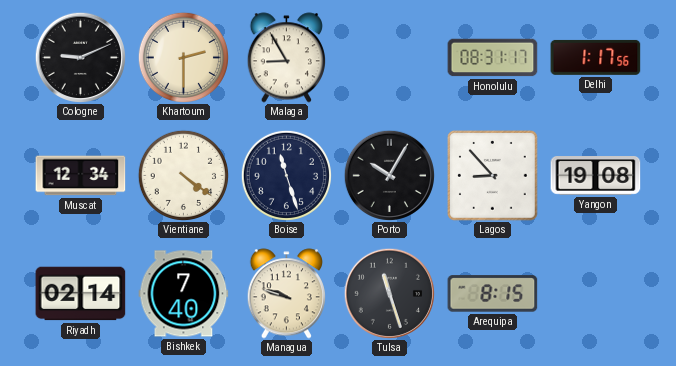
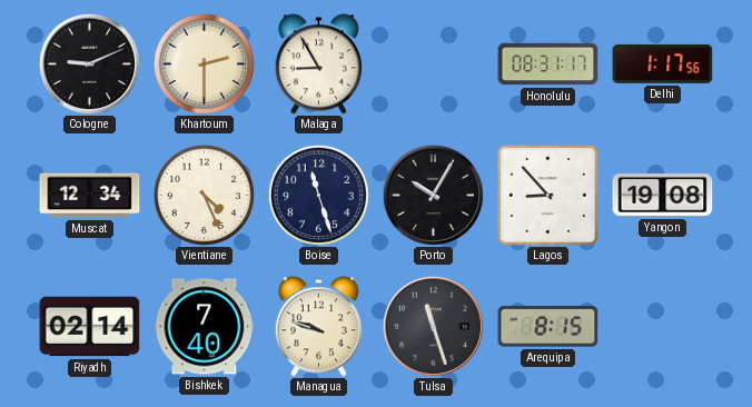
Vientiane: 4:21 -> 4:26 (204, 195)
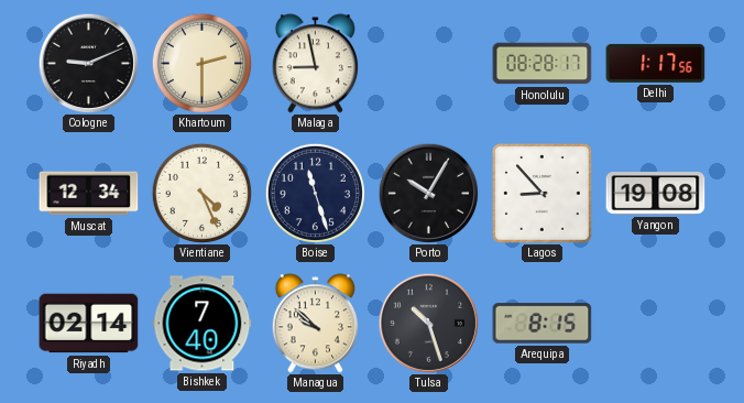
Malaga: 8:55 -> 8:58 (315, 64)
Honolulu: 08:31 -> 08:28 (543, 64)
Managua: 9:48 -> 9:52 (315, 324)
Tulsa: 11:27 -> 10:27 (428, 323)
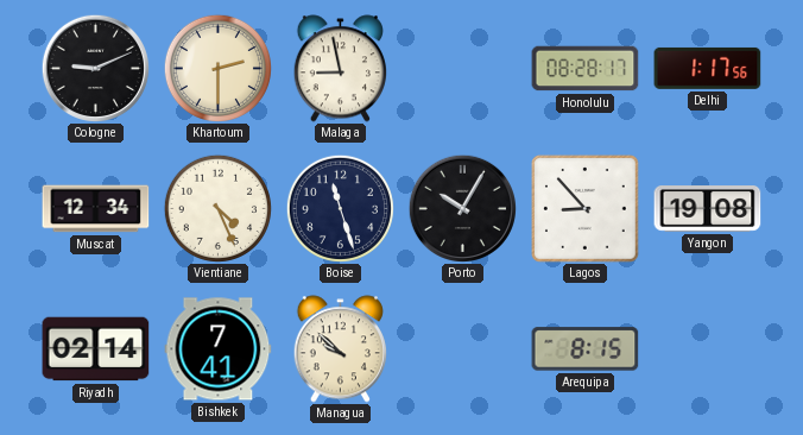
Bishkek: 7:40 -> 7:41 (219, 349)
Tulsa: 10:27 -> none (428, 323)
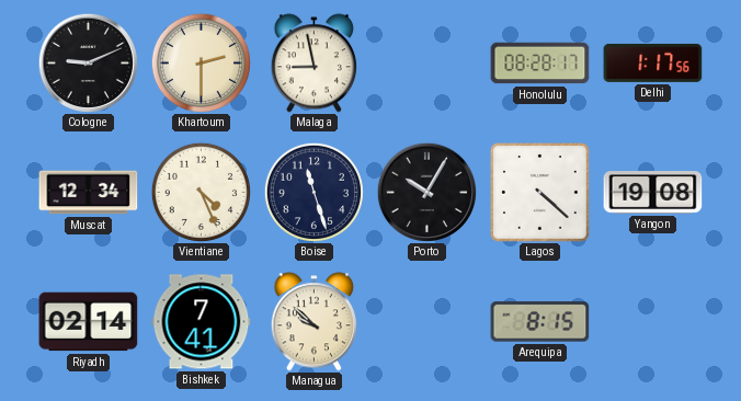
Lagos: 8:53 -> 4:22 (540, 193)
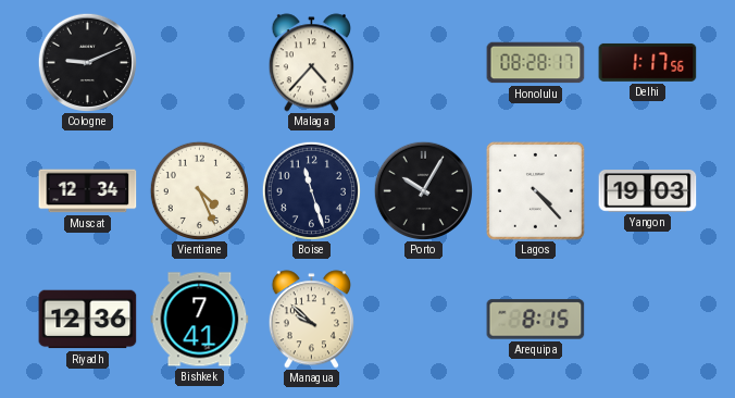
Khartoum: 2:30 -> none (201, 62)
Malaga: 8:58 -> 4:37 (311, 63)
Lagos: 4:22 -> 4:23 (536, 191)
Yangon: 19:08 -> 19:03 (648, 191)
Riyadh: 02:14 -> 12:36 (88, 320)
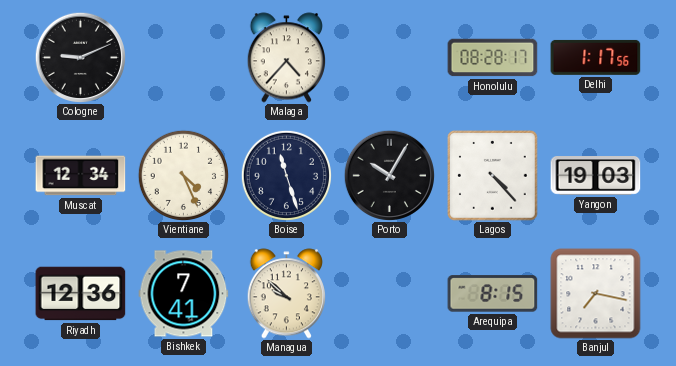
Banjul: none -> 7:17 (596, 294)
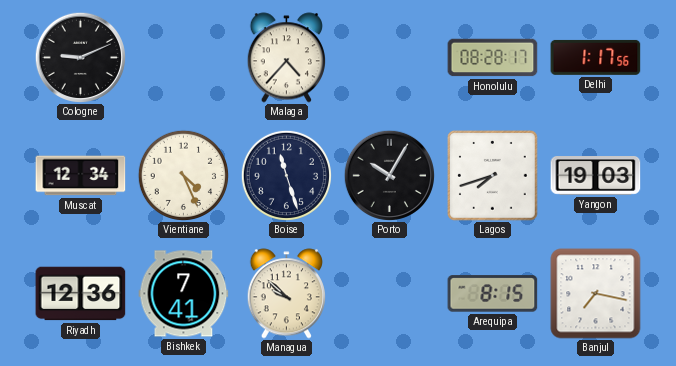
Lagos: 4:23 -> 7:42 (493, 176)
